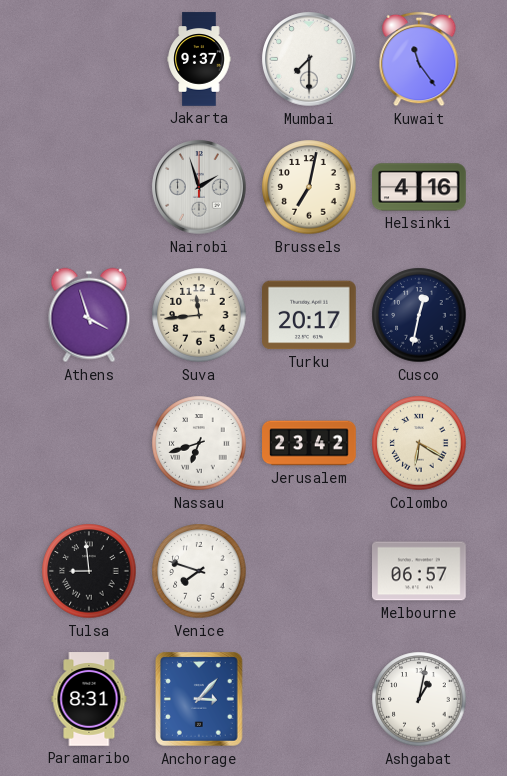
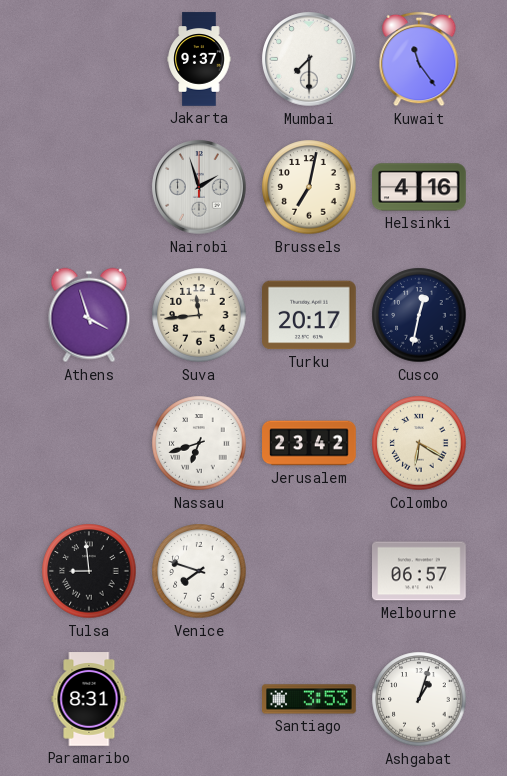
Anchorage: 3:07 -> none (200, 699)
Santiago: none -> 3:53 (309, 699)
Ashgabat: 1:02 -> 1:03 (419, 699)
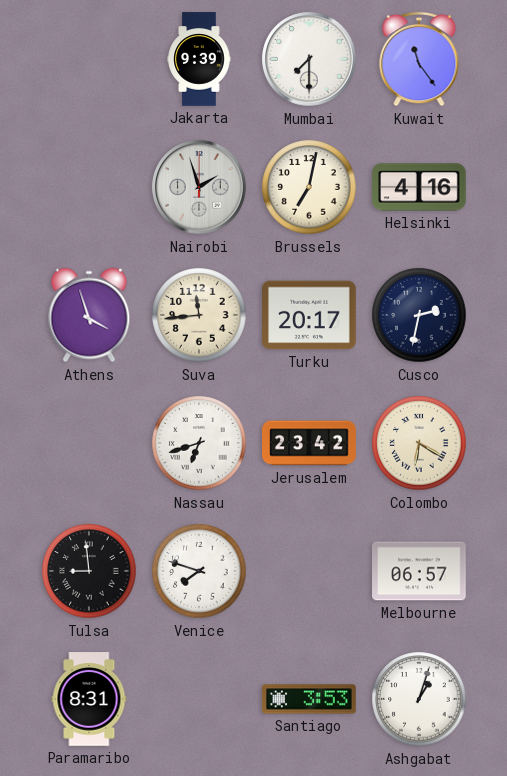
Jakarta: 9:37 -> 9:39 (199, 59)
Cusco: 12:32 -> 2:32 (419, 315)
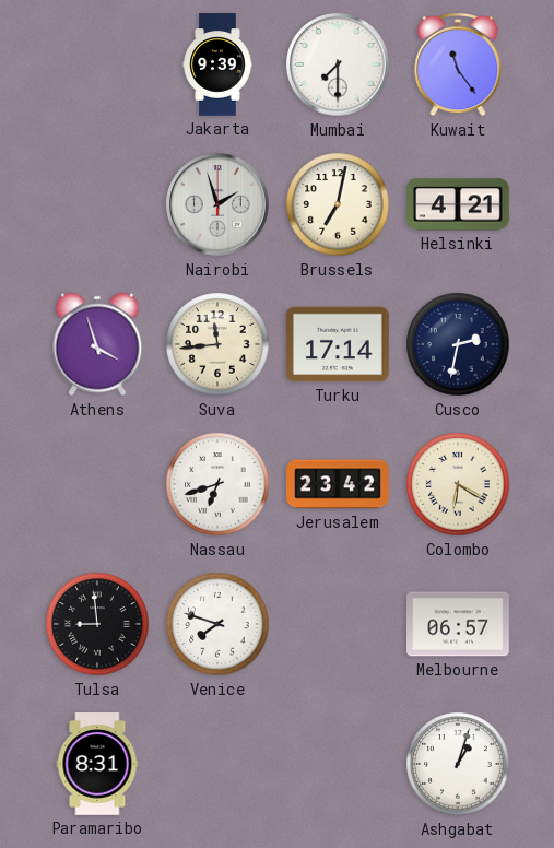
Helsinki: 4:16 -> 4:21 (458, 204)
Turku: 20:17 -> 17:14 (339, 344)
Santiago: 3:53 -> none (309, 699)
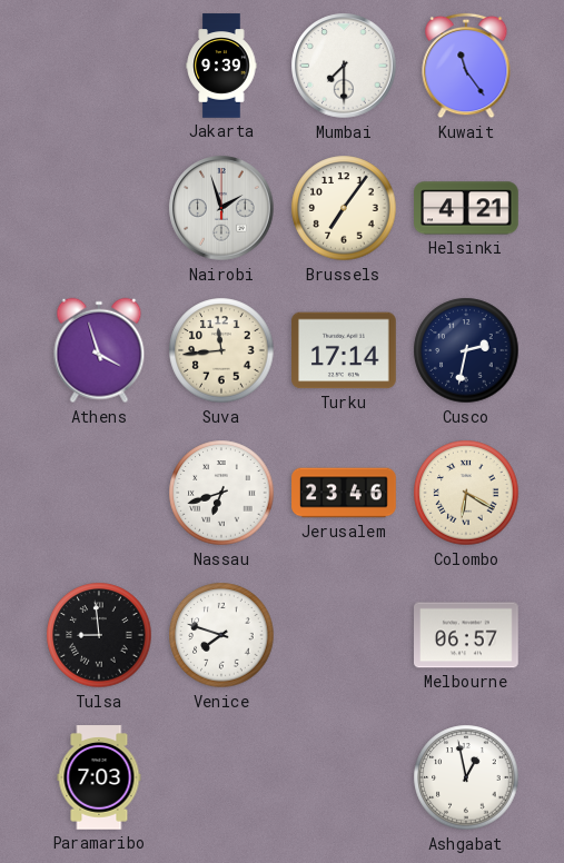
Brussels: 7:02 -> 7:06 (344, 208)
Jerusalem: 23:42 -> 23:46 (344, 493)
Paramaribo: 8:31 -> 7:03 (99, 777)
Ashgabat: 1:03 -> 12:58 (466, 777)
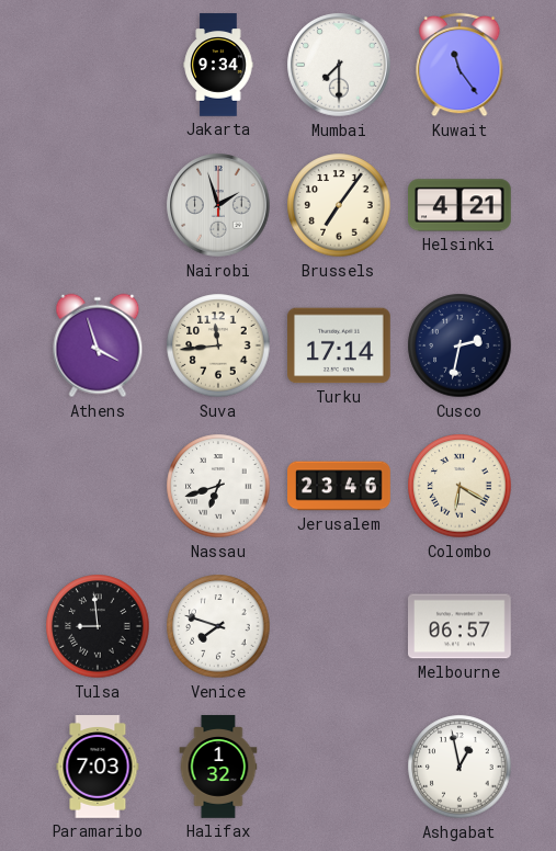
Jakarta: 9:39 -> 9:34 (218, 65)
Halifax: none -> 1:32 (218, 767)
